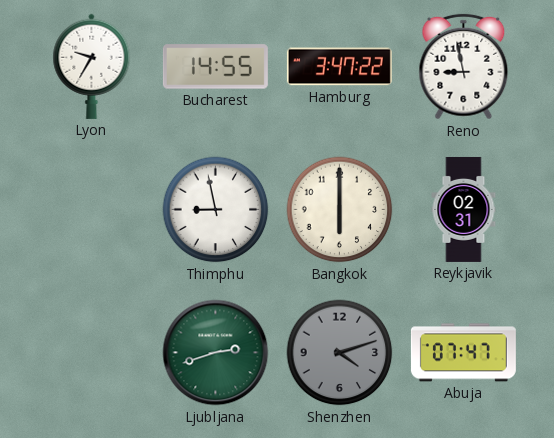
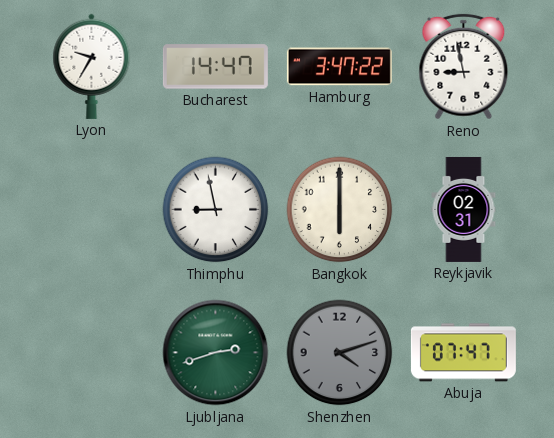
Bucharest: 14:55 -> 14:47 (215, 67)
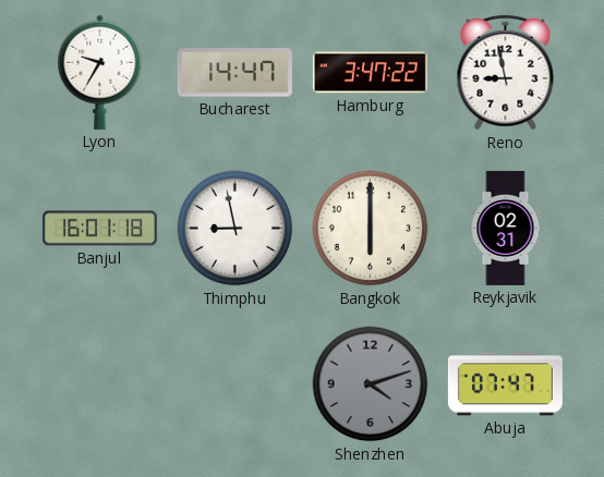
Banjul: none -> 16:01 (99, 229)
Ljubljana: 2:42 -> none (216, 353)
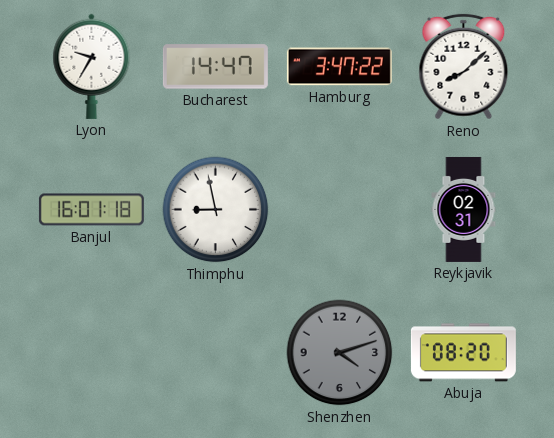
Reno: 8:58 -> 8:08 (464, 67)
Bangkok: 6:00 -> none (371, 229)
Abuja: 07:47 -> 08:20 (463, 353)
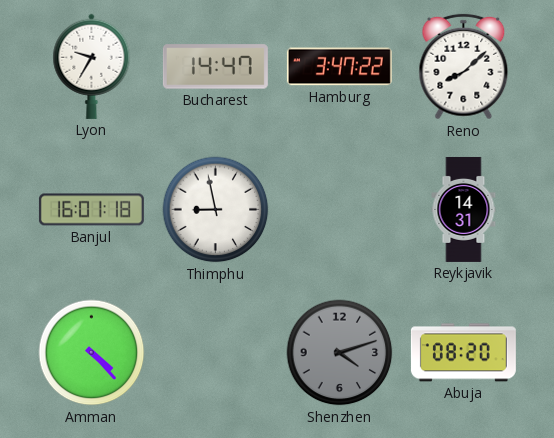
Reykjavik: 02:31 -> 14:31 (464, 209)
Amman: none -> 4:23 (92, 353)
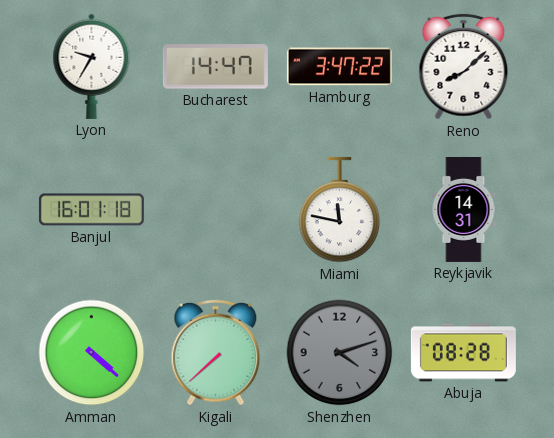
Thimphu: 8:58 -> none (216, 210)
Miami: none -> 11:47 (340, 210)
Amman: 4:23 -> 4:22 (92, 353)
Kigali: none -> 7:38 (216, 353)
Abuja: 08:20 -> 08:28 (463, 353)
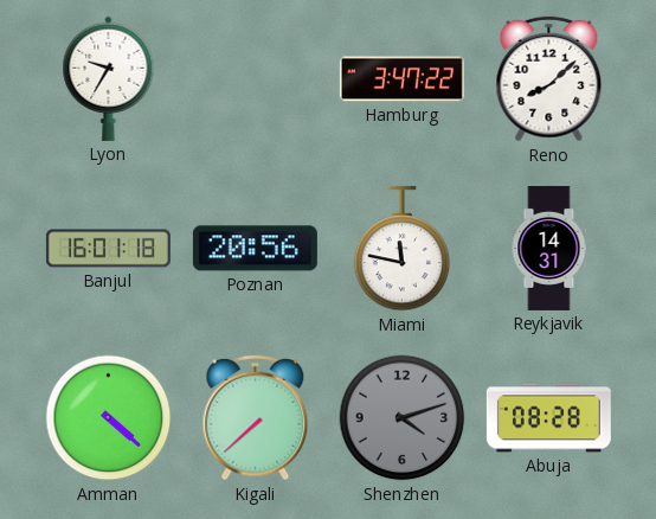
Bucharest: 14:47 -> none (215, 67)
Poznan: none -> 20:56 (255, 249)
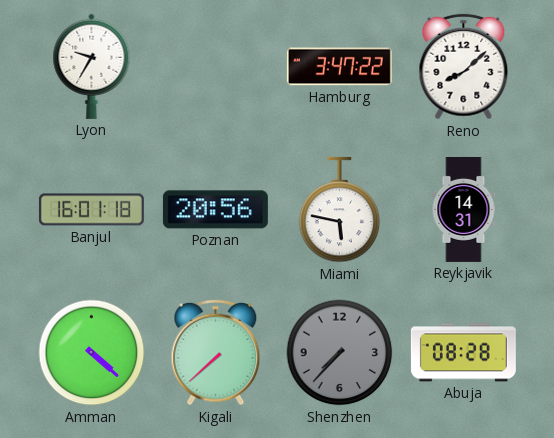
Miami: 11:47 -> 5:47 (340, 210)
Shenzhen: 4:12 -> 7:37 (340, 353)
